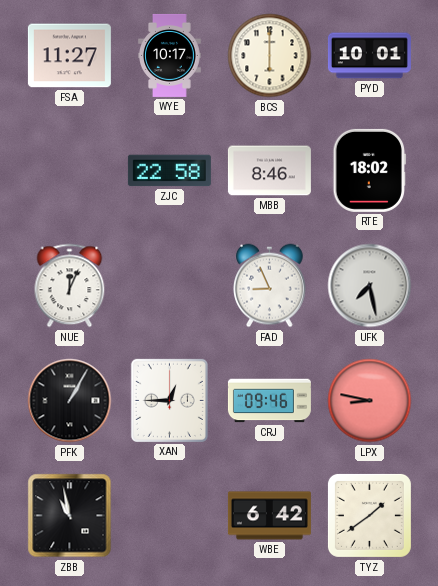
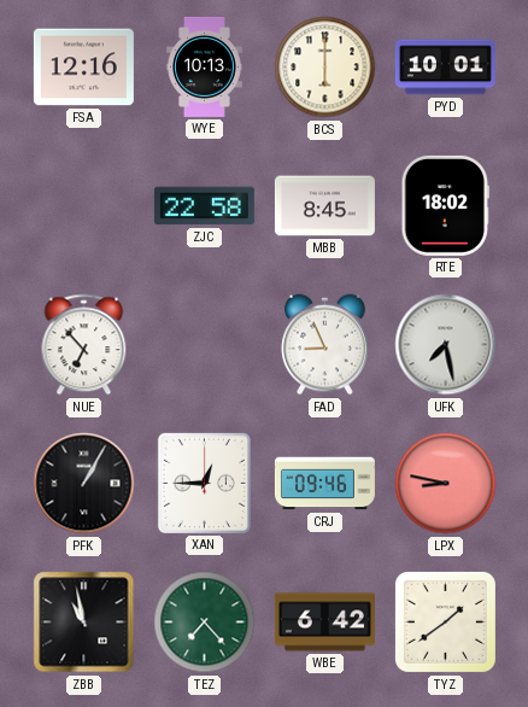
FSA: 11:27 -> 12:16 (83, 68)
WYE: 10:17 -> 10:13 (205, 66)
MBB: 8:46 -> 8:45 (324, 206)
NUE: 12:04 -> 6:53 (84, 345)
TEZ: none -> 7:23 (205, 623)
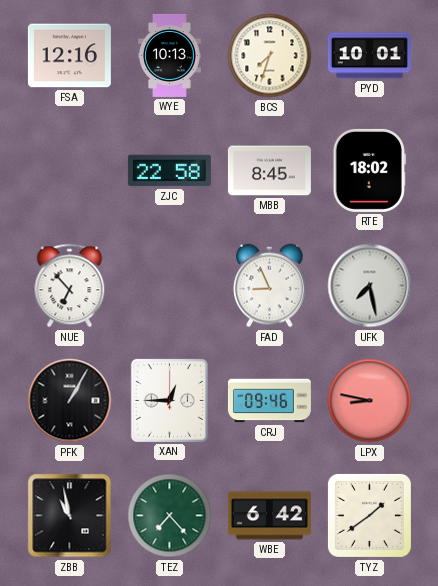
BCS: 6:00 -> 7:33 (270, 56)
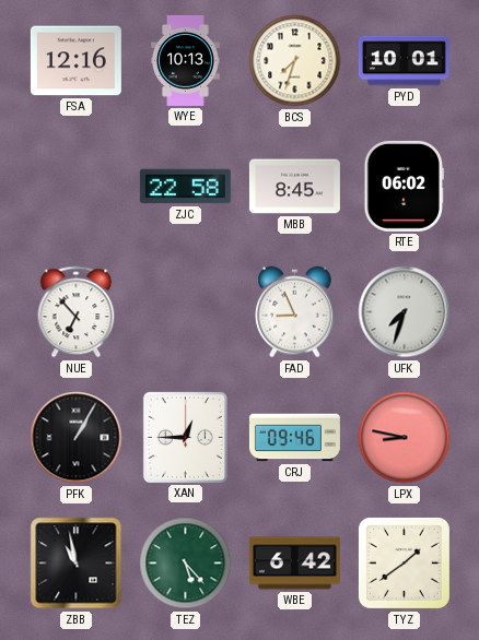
RTE: 18:02 -> 06:02 (404, 186)
UFK: 7:28 -> 7:33 (405, 312)
TEZ: 7:23 -> 5:23 (186, 564)
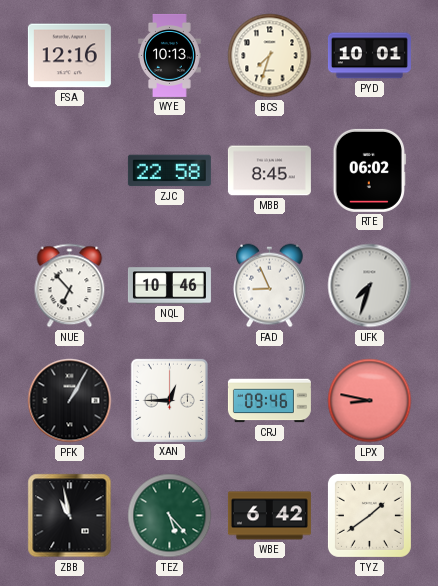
NQL: none -> 10:46 (169, 286)
